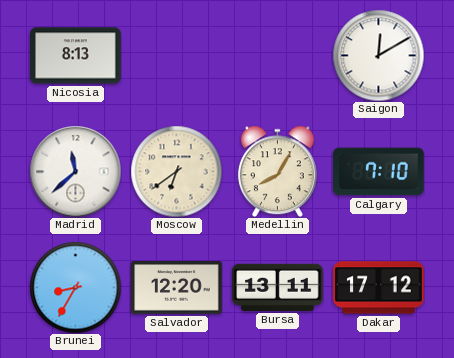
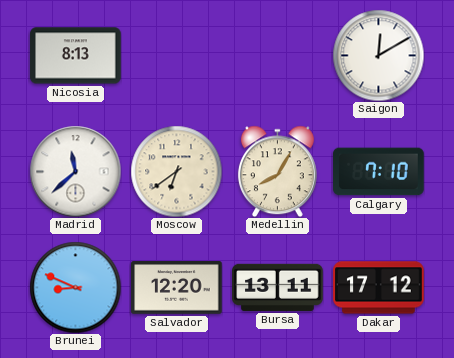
Brunei: 8:35 -> 8:49 (75, 287)
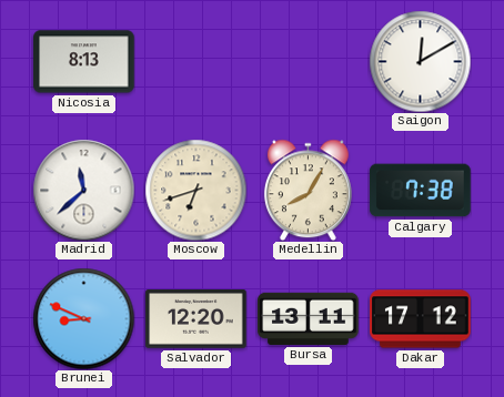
Moscow: 6:39 -> 6:42 (195, 190)
Calgary: 7:10 -> 7:38 (421, 191)
